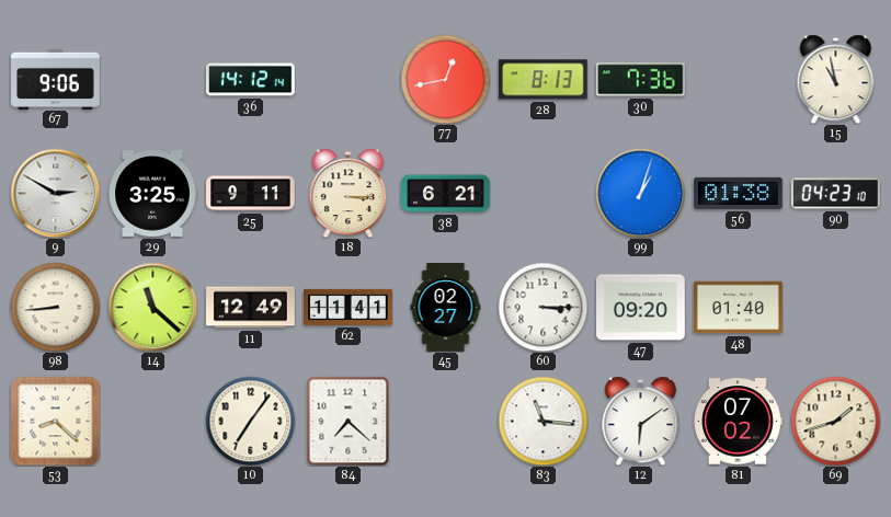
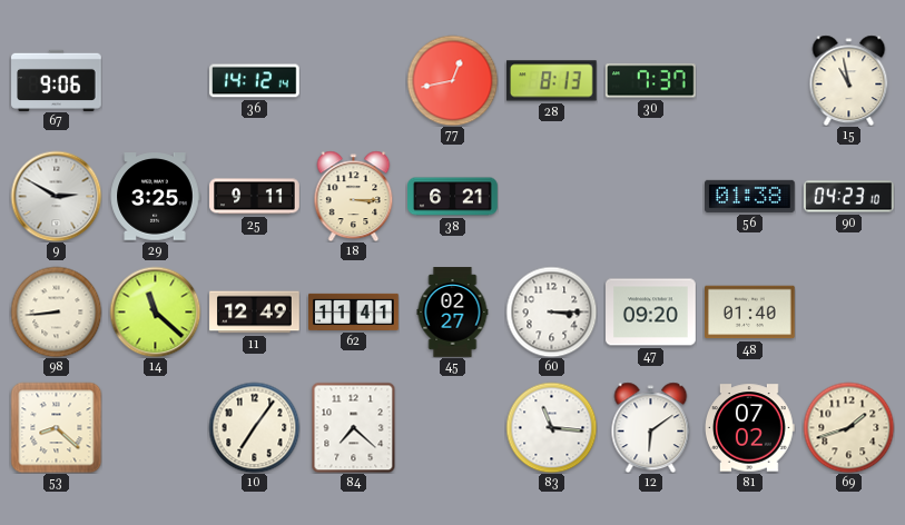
30: 7:36 -> 7:37 (650, 81)
99: 1:03 -> none (640, 193)
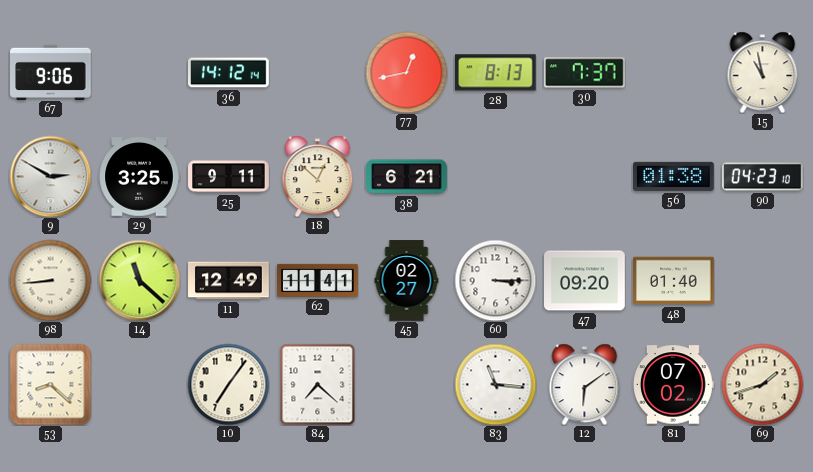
18: 3:15 -> 12:52 (318, 176)
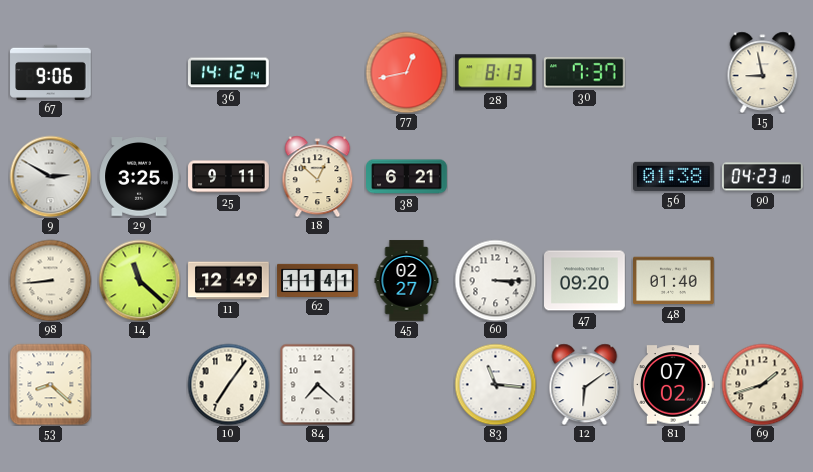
15: 10:58 -> 8:58 (763, 72)
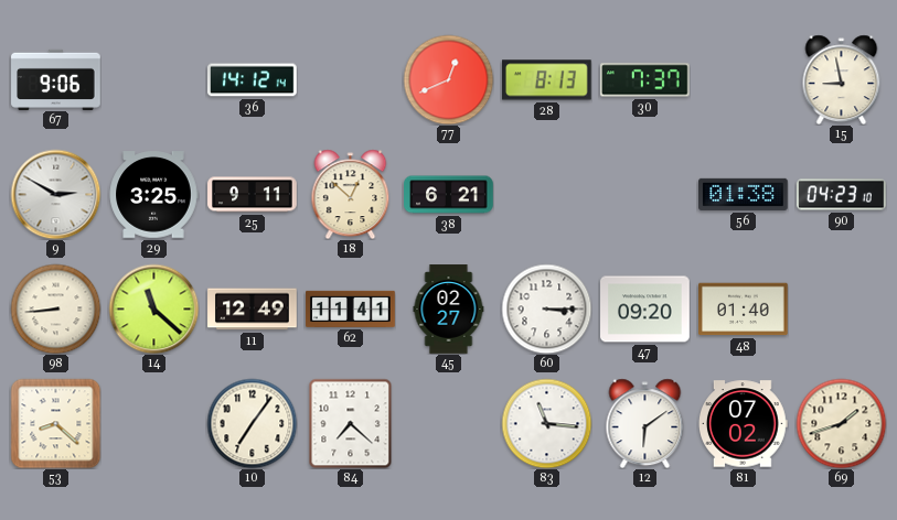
77: 12:43 -> 12:41 (448, 79)
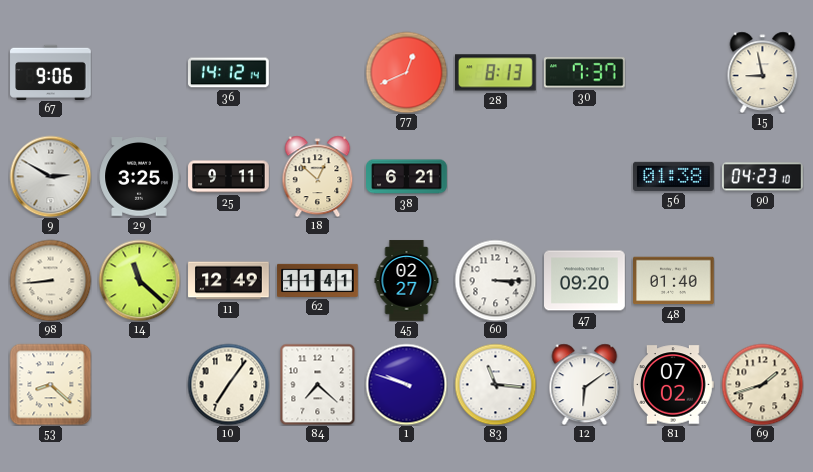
1: none -> 9:48 (406, 384)
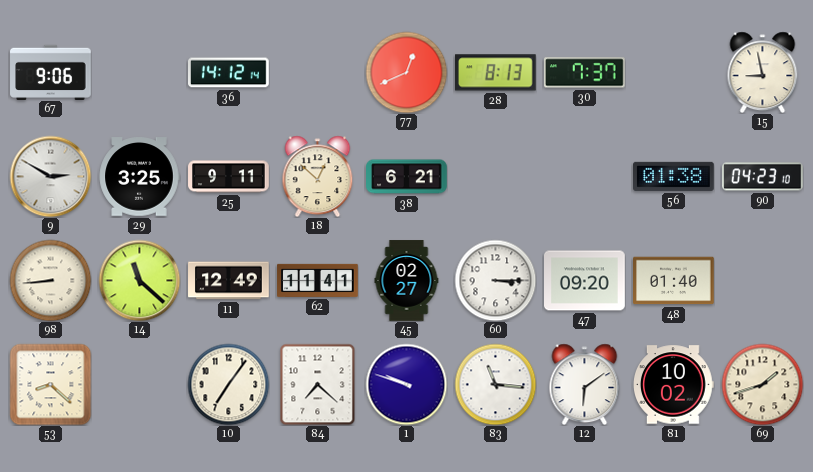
81: 07:02 -> 10:02 (674, 385)
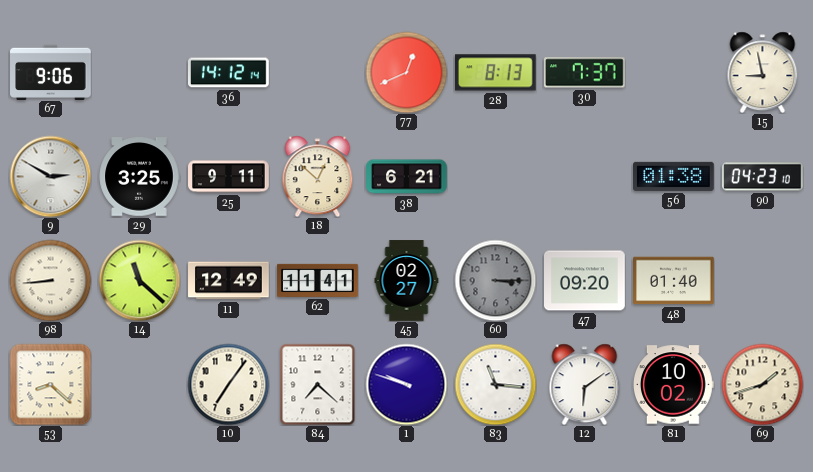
60 dial: white -> grey (495, 280)
